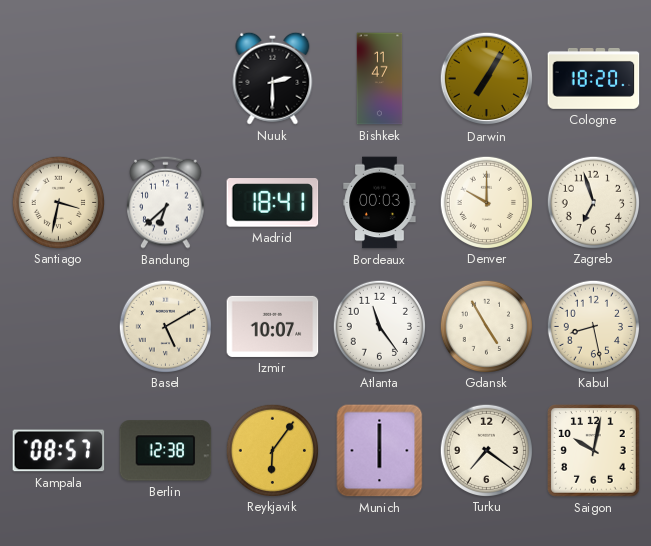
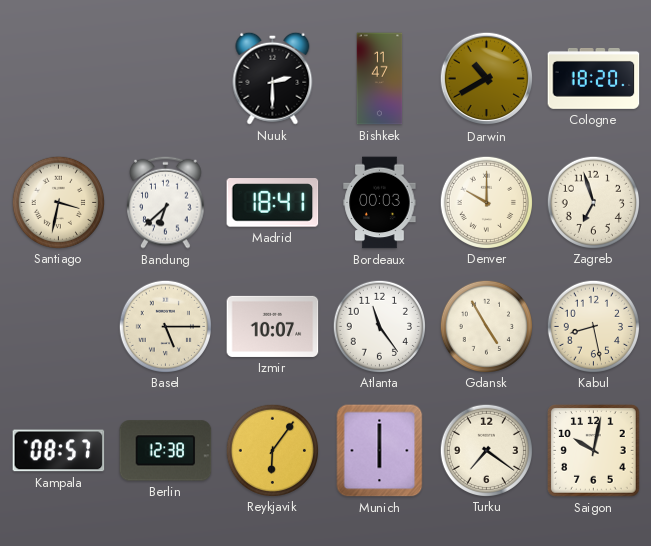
Darwin: 7:05 -> 10:40 (487, 79)
Basel: 5:10 -> 5:15 (165, 326)
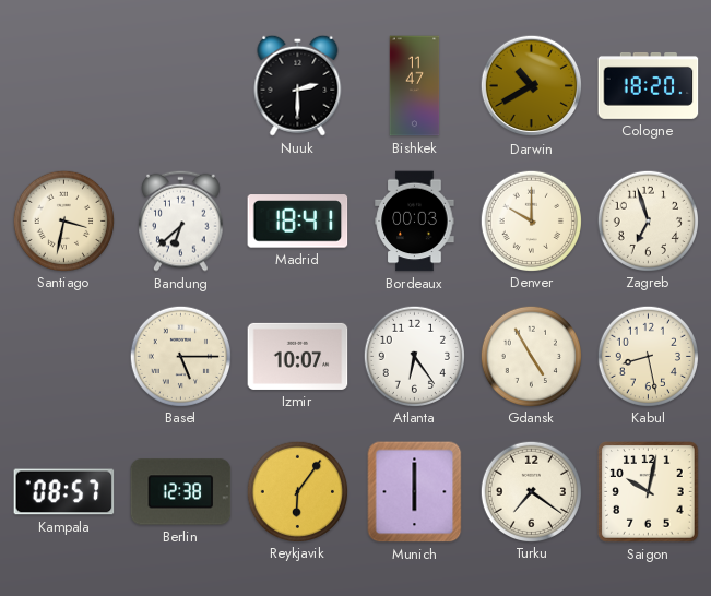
Atlanta: 11:24 -> 6:24 (414, 356)
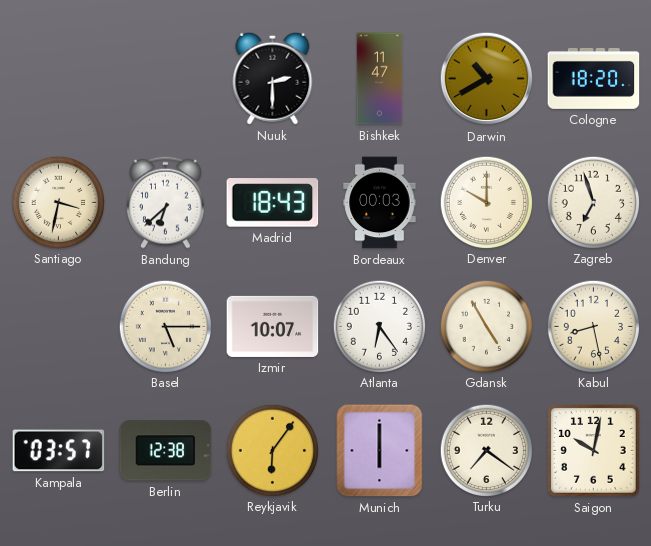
Madrid: 18:41 -> 18:43 (273, 203)
Kampala: 08:57 -> 03:57 (59, 451)
